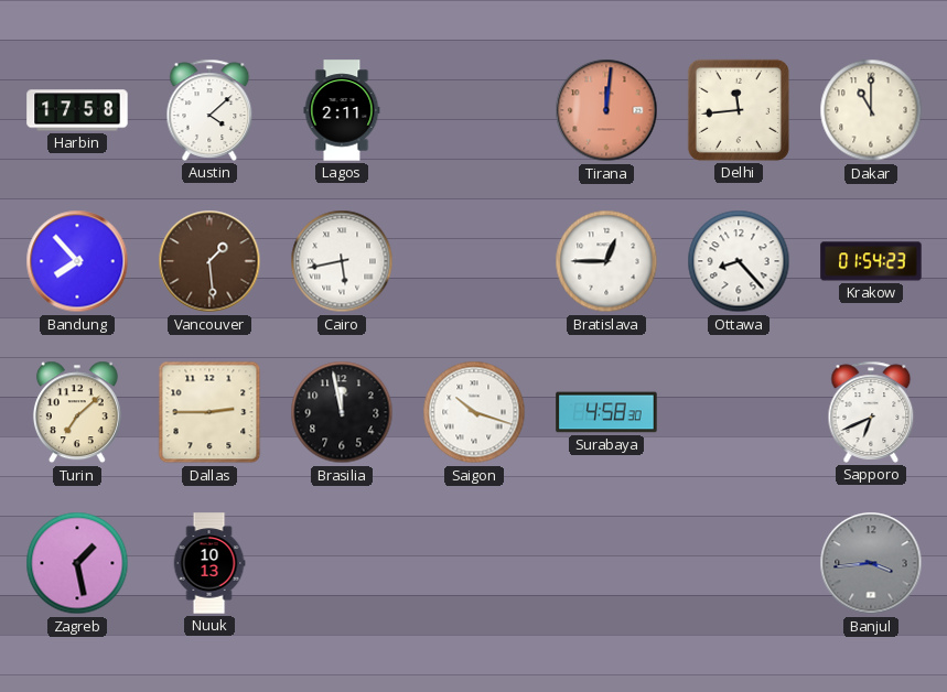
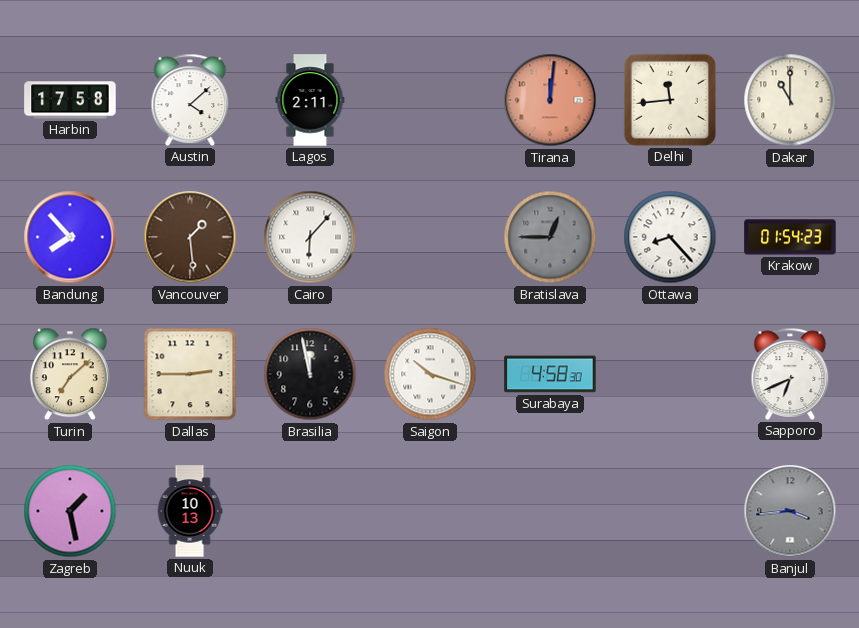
Cairo: 5:43 -> 6:07 (310, 237)
Bratislava dial: white -> grey (550, 237)
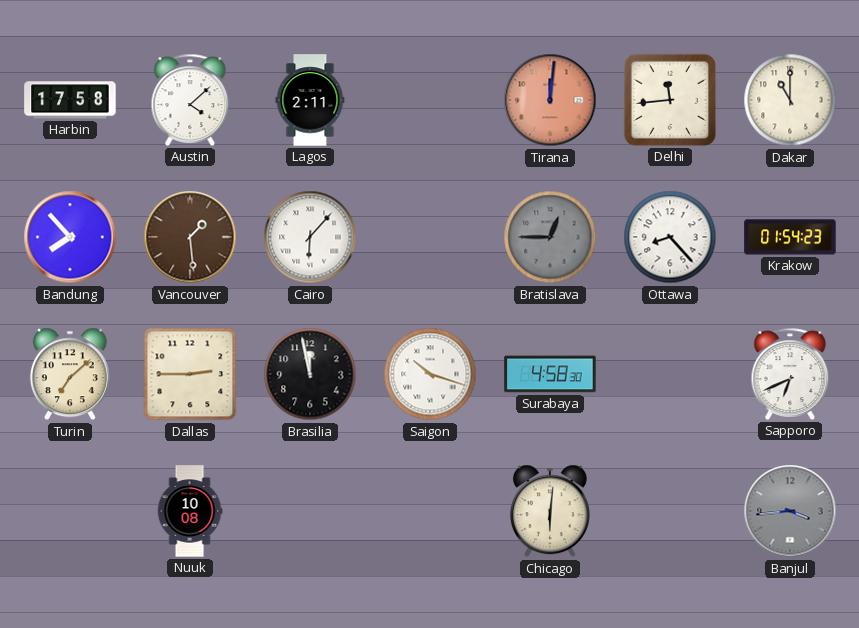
Zagreb: 1:28 -> none (70, 511)
Nuuk: 10:13 -> 10:08 (190, 511)
Chicago: none -> 6:01 (550, 511)
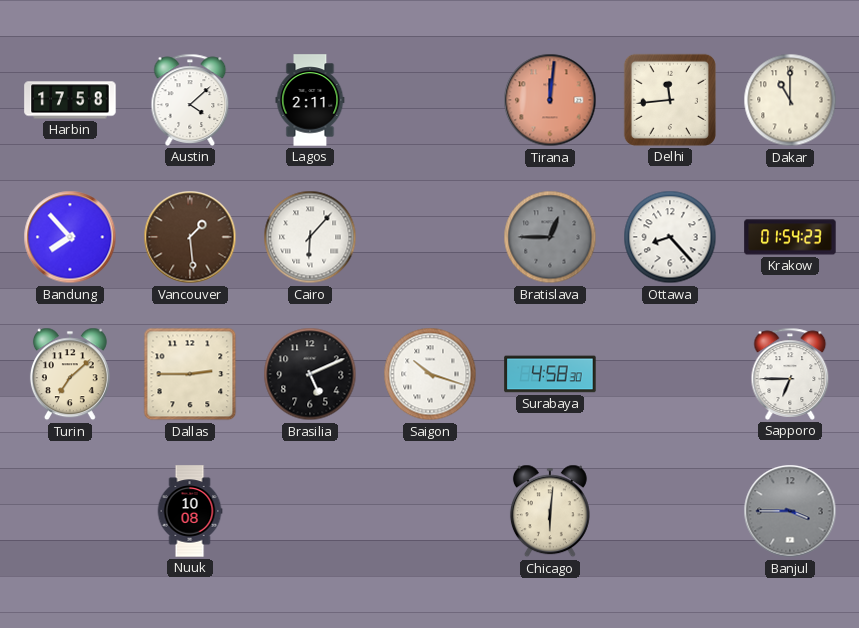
Brasilia: 11:58 -> 5:11 (310, 374)
Sapporo: 6:41 -> 6:45 (790, 374)
Banjul: 3:44 -> 3:45 (790, 511)
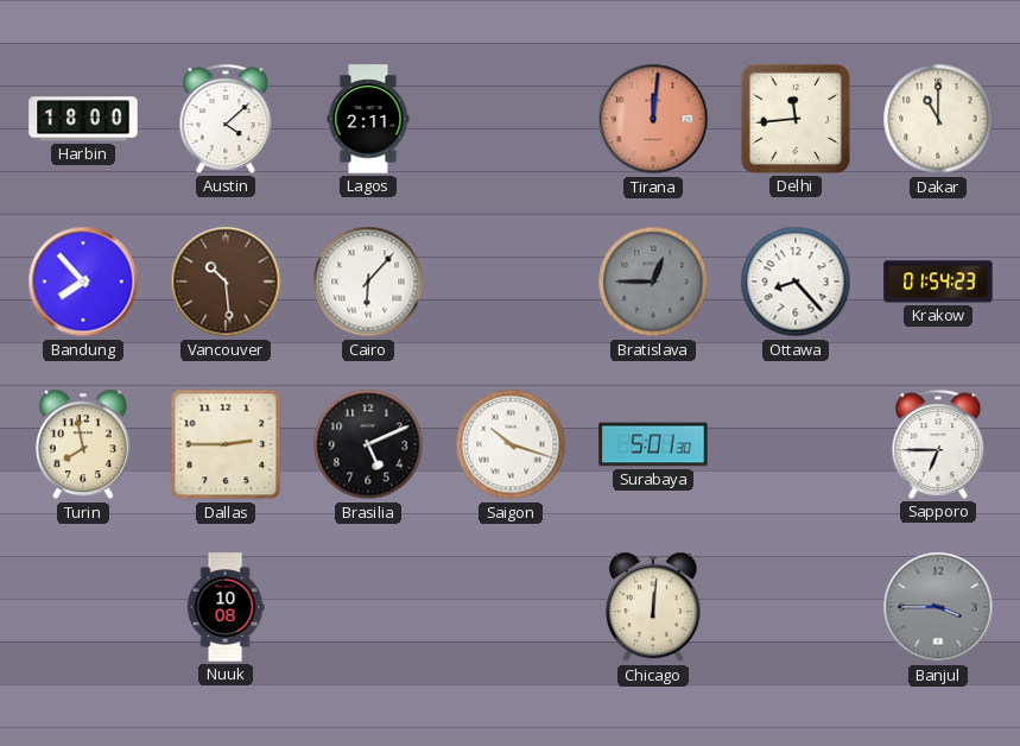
Harbin: 17:58 -> 18:00 (83, 119)
Vancouver: 1:29 -> 10:29 (226, 282)
Turin: 7:08 -> 7:58 (83, 444)
Surabaya: 4:58 -> 5:01 (653, 444)
Chicago: 6:01 -> 12:01 (653, 607)
